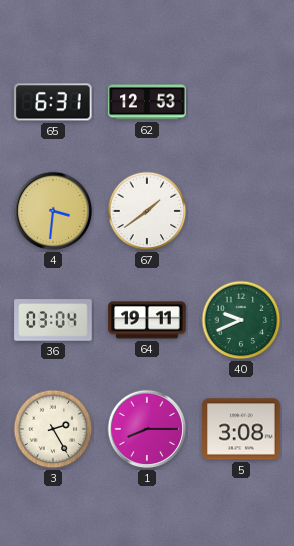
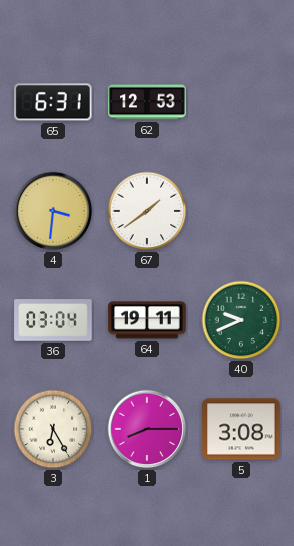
3: 2:25 -> 6:25 (53, 429)
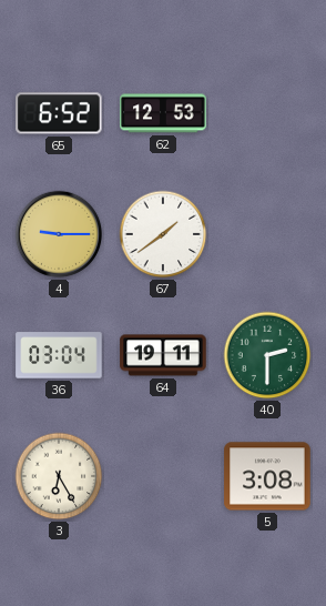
65: 6:31 -> 6:52 (59, 113)
4: 3:31 -> 9:15 (59, 234)
40: 9:41 -> 2:30 (267, 355)
1: 8:15 -> none (147, 429)
